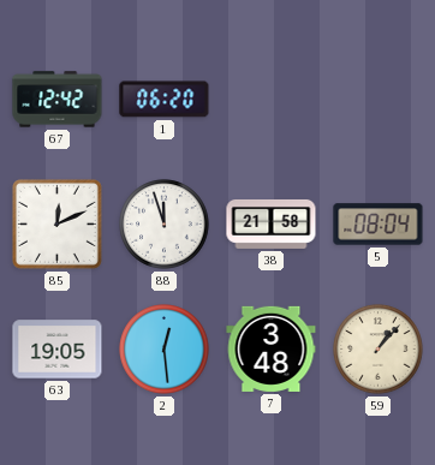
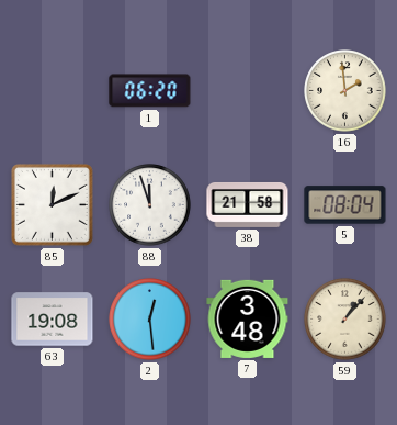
67: 12:42 -> none (58, 100)
16: none -> 1:59 (345, 91)
63: 19:05 -> 19:08 (53, 320)
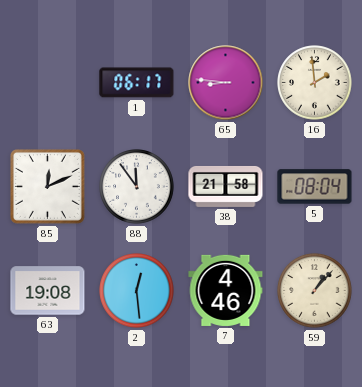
1: 06:20 -> 06:17 (137, 83)
65: none -> 8:46 (226, 83)
88: 11:57 -> 11:54 (137, 187)
7: 3:48 -> 4:46 (226, 290)
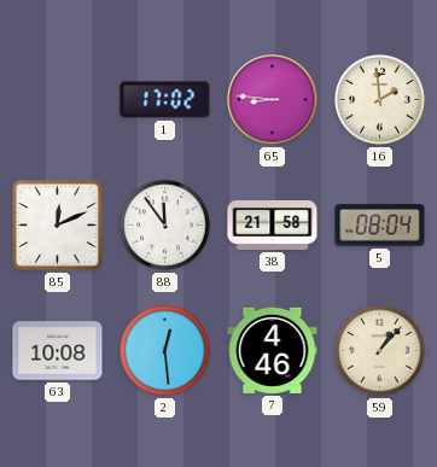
1: 06:17 -> 17:02 (165, 100)
63: 19:08 -> 10:08 (58, 351)
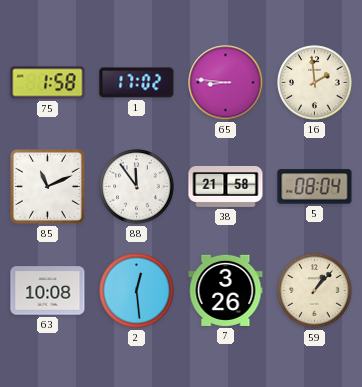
75: none -> 1:58 (48, 83)
85: 12:11 -> 11:11 (47, 186)
7: 4:46 -> 3:26 (226, 290)
